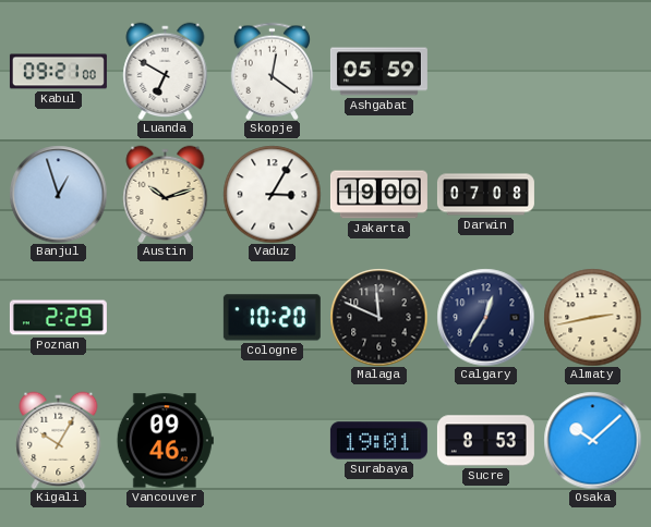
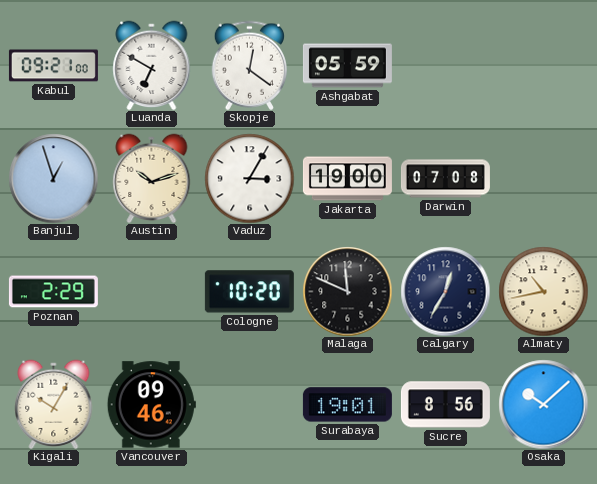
Almaty: 2:43 -> 10:43 (543, 291)
Sucre: 8:53 -> 8:56 (445, 405)
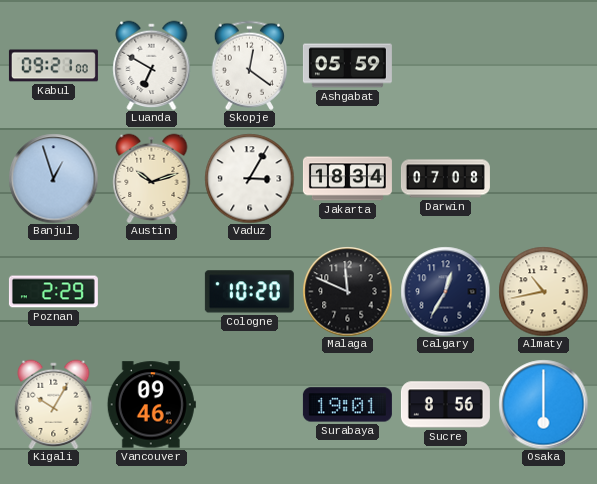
Jakarta: 19:00 -> 18:34 (347, 179)
Osaka: 10:08 -> 6:00 (543, 404)
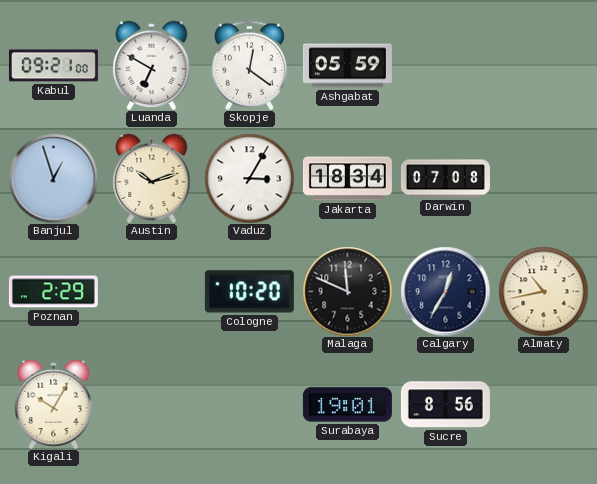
Vancouver: 09:46 -> none (151, 405)
Osaka: 6:00 -> none (543, 404)
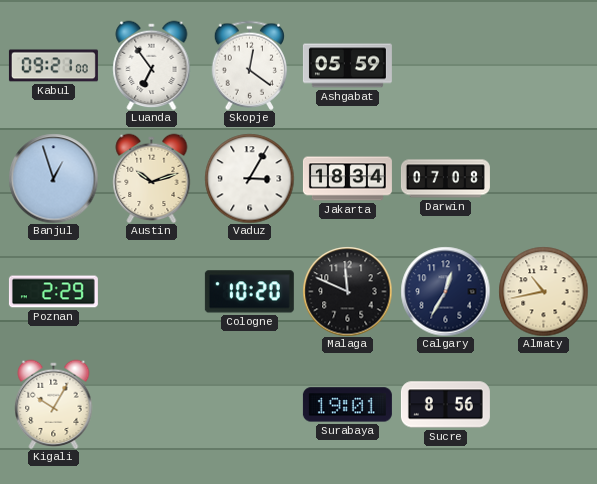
Luanda: 6:50 -> 6:54 (152, 65)
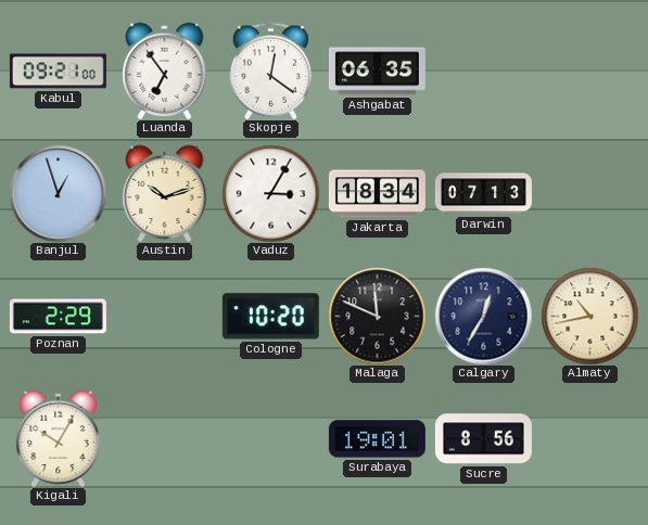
Ashgabat: 05:59 -> 06:35 (377, 72)
Darwin: 07:08 -> 07:13 (483, 194)
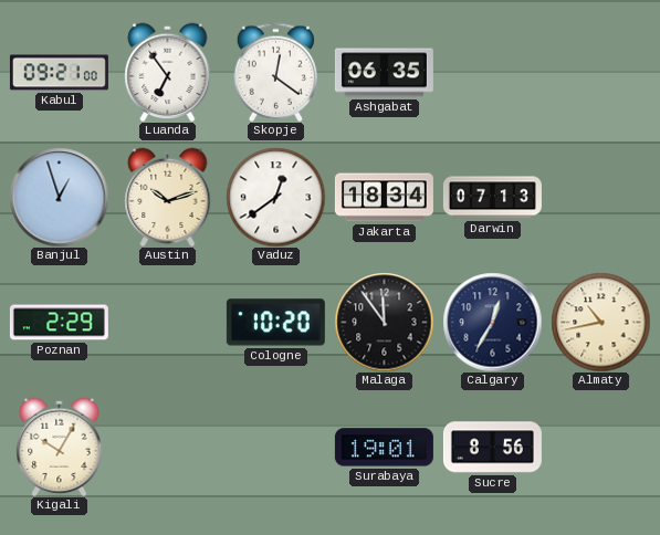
Vaduz: 3:05 -> 12:39 (275, 197)
Malaga: 11:49 -> 11:54 (384, 322)
